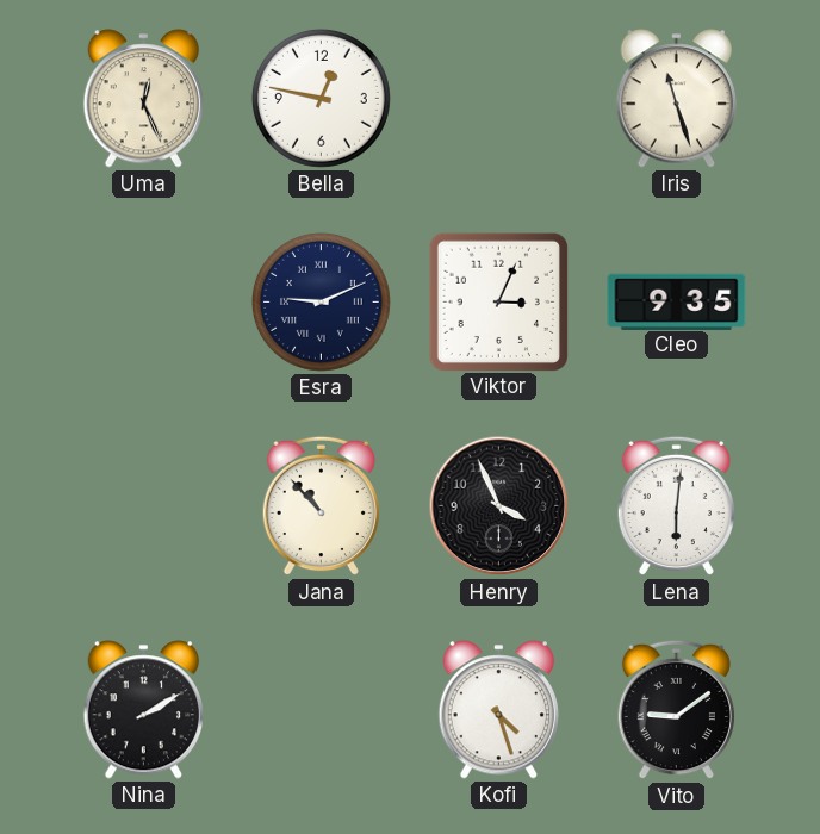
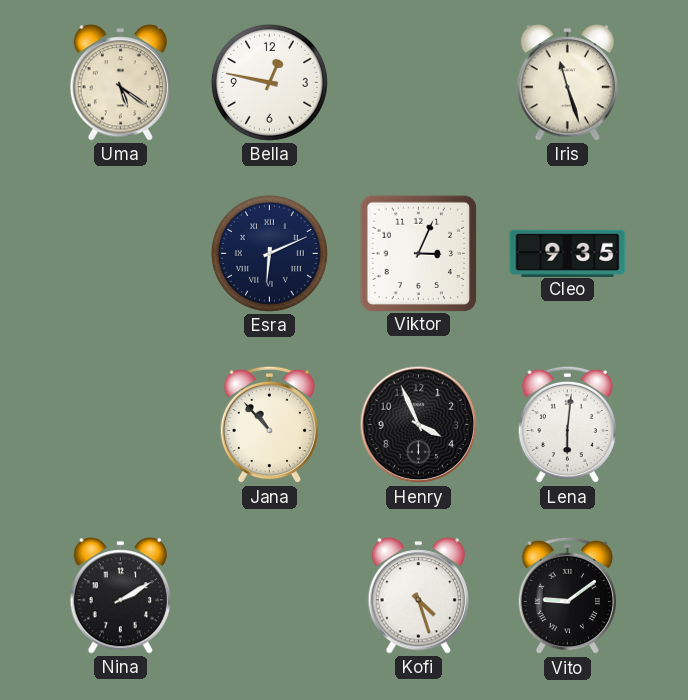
Uma: 12:26 -> 5:21 (120, 83)
Esra: 9:11 -> 6:11 (269, 253)
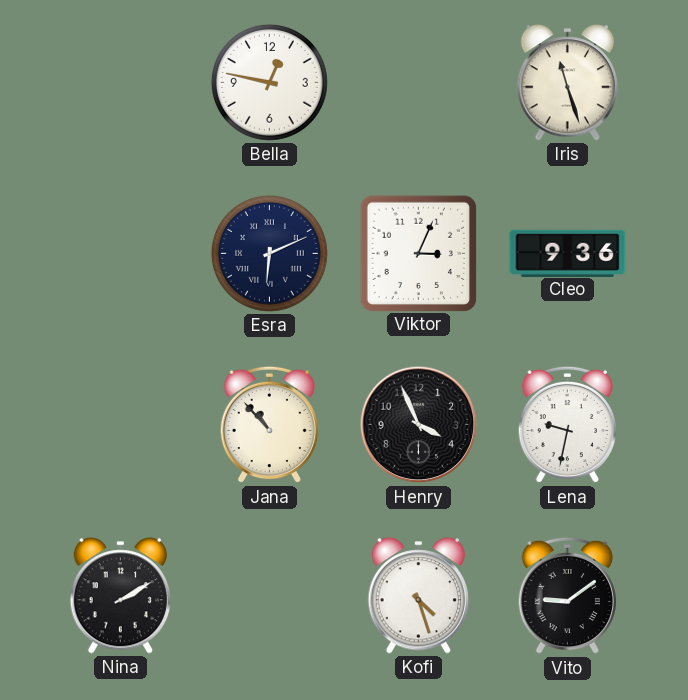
Uma: 5:21 -> none (120, 83)
Cleo: 9:35 -> 9:36 (568, 253)
Lena: 6:01 -> 9:32 (567, 425)
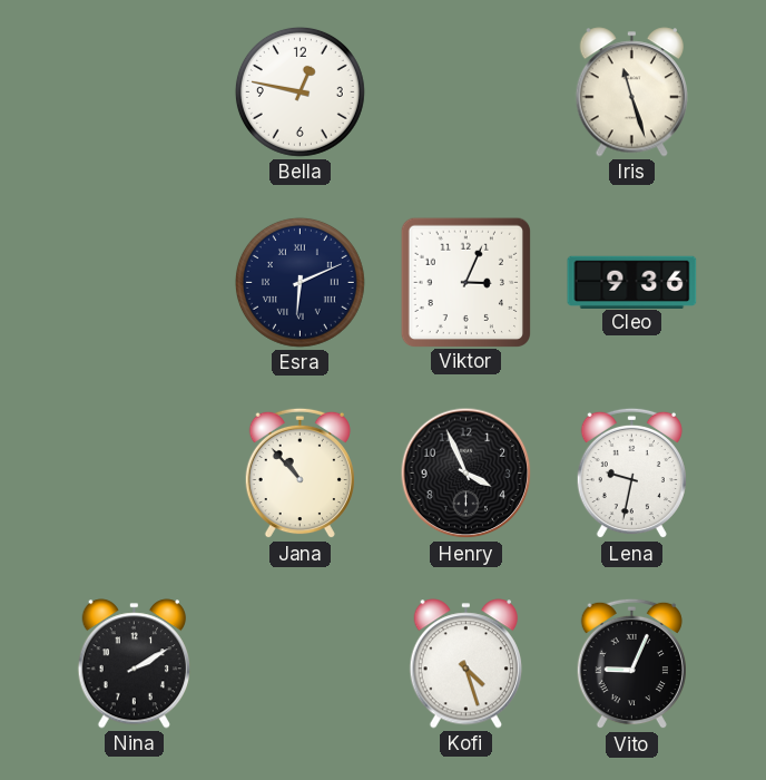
Vito: 9:09 -> 9:04 (631, 664)
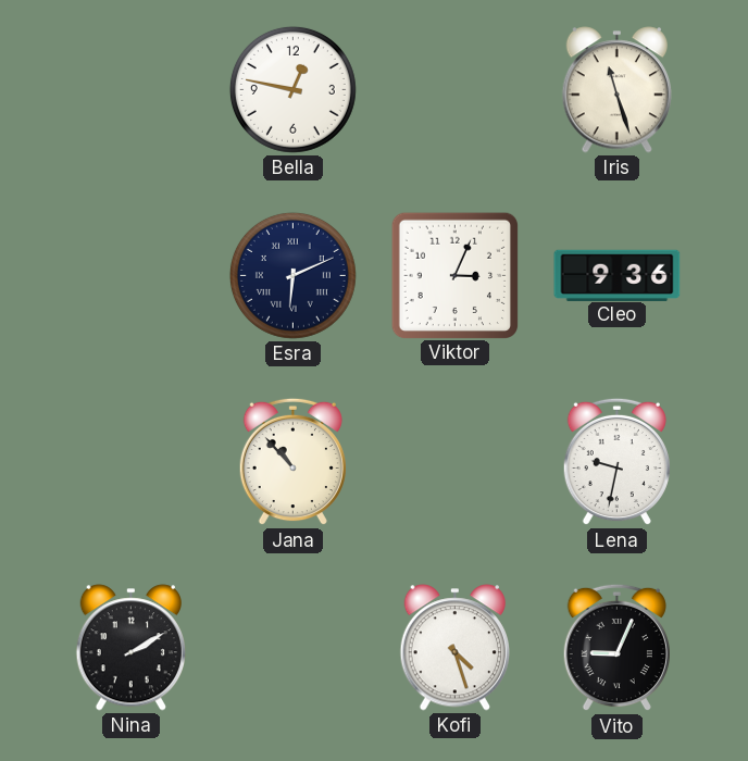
Henry: 3:56 -> none (467, 474)
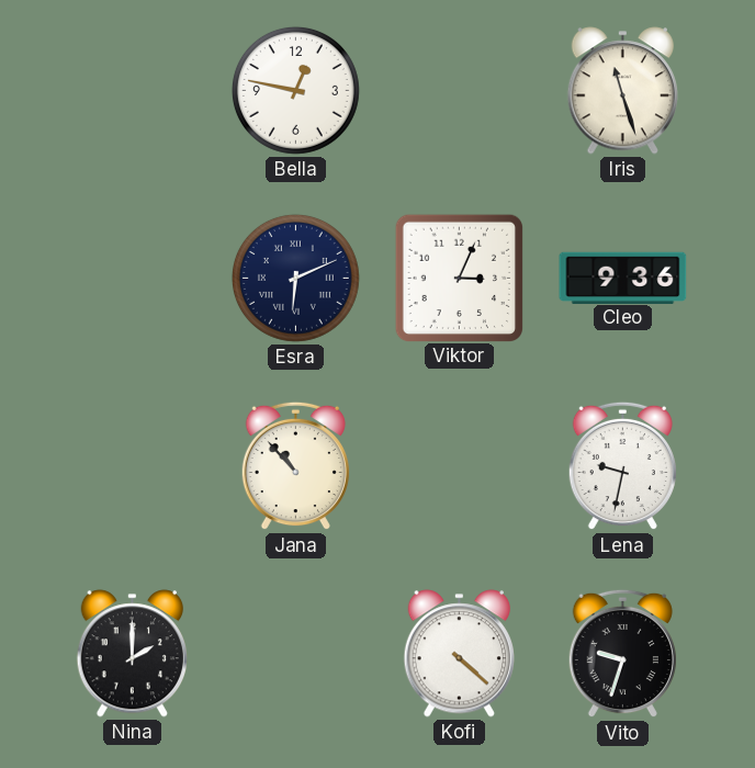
Nina: 2:10 -> 2:00 (132, 654)
Kofi: 4:27 -> 4:22 (459, 654)
Vito: 9:04 -> 9:33 (622, 654)
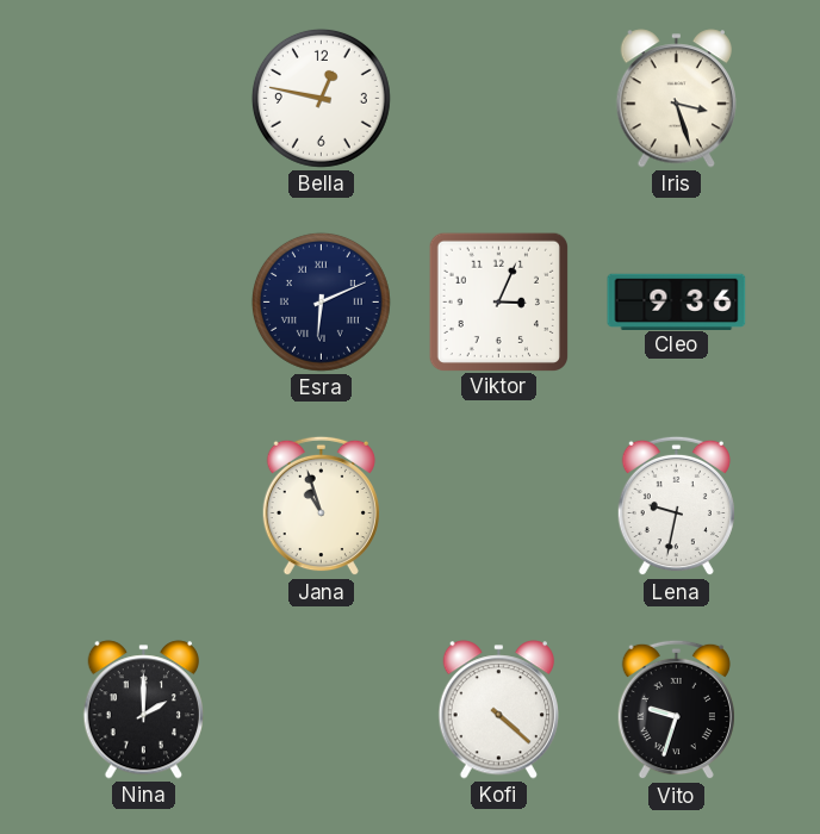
Iris: 11:27 -> 3:27 (676, 99)
Jana: 10:53 -> 10:57 (321, 506)
